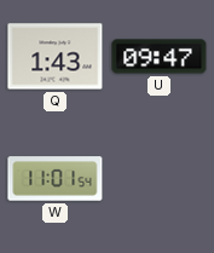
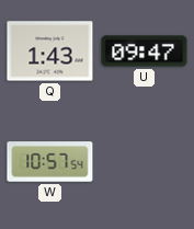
W: 11:01 -> 10:57 (50, 162)
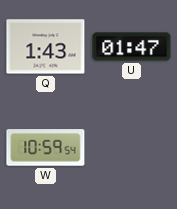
U: 09:47 -> 01:47 (132, 47)
W: 10:57 -> 10:59 (46, 148)
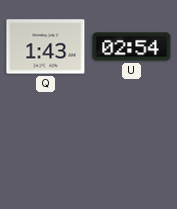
U: 01:47 -> 02:54 (132, 47)
W: 10:59 -> none (46, 148)
